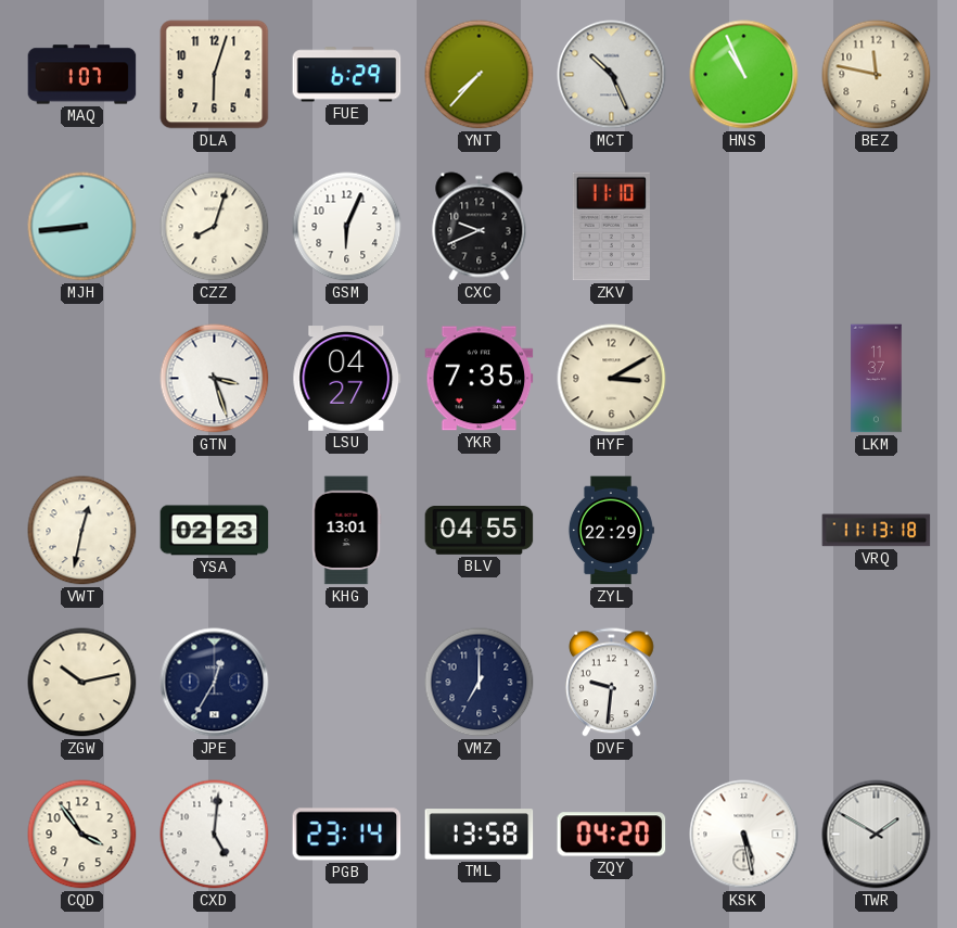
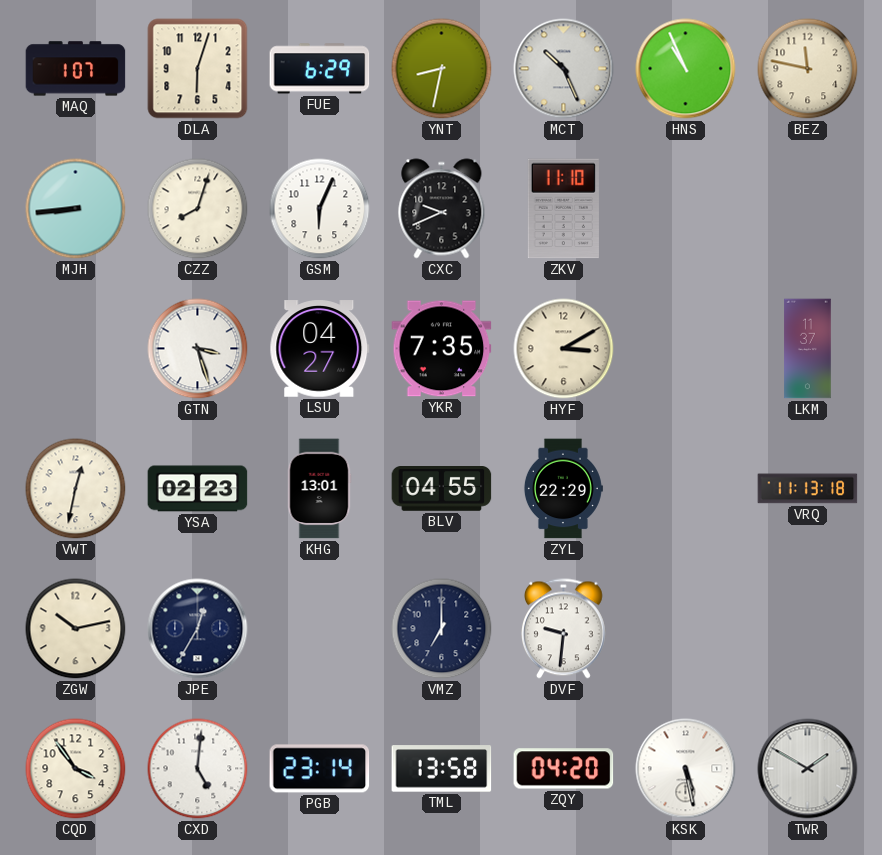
YNT: 7:37 -> 8:32 (442, 69)
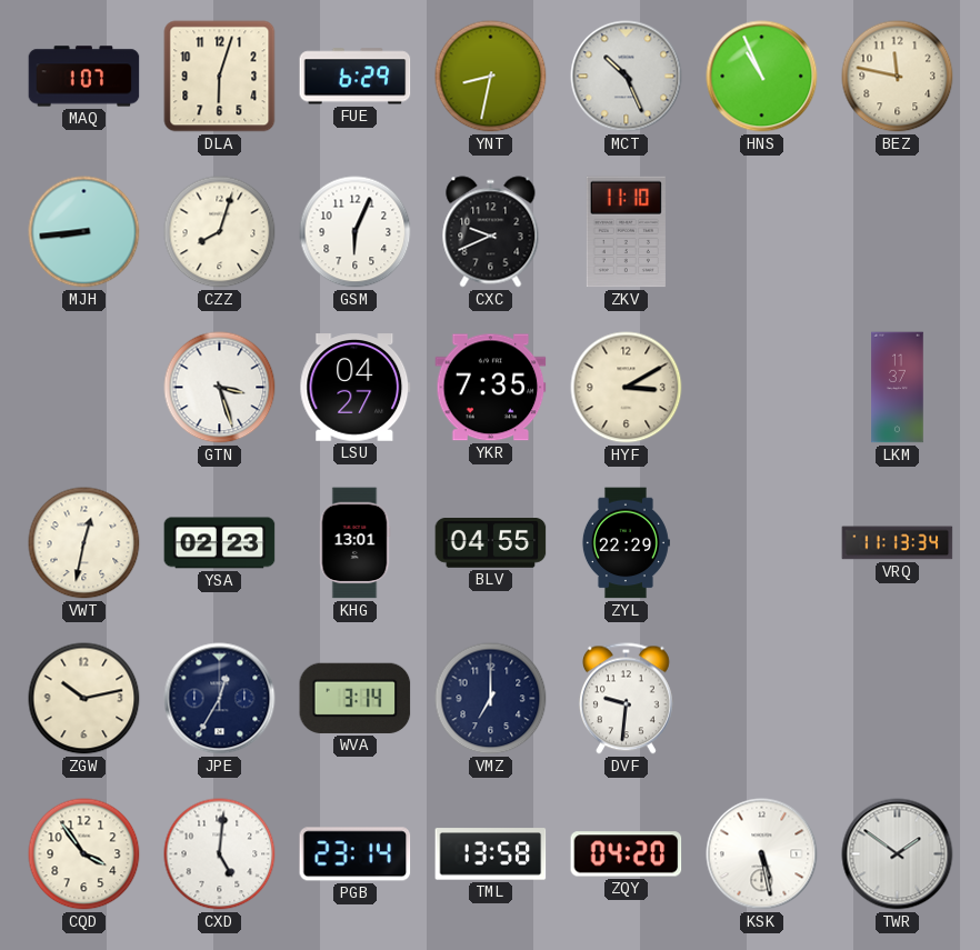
VRQ: 11:13:18 -> 11:13:34 (898, 543)
WVA: none -> 3:14 (356, 698)
TWR: 1:50 -> 1:51 (898, 854)
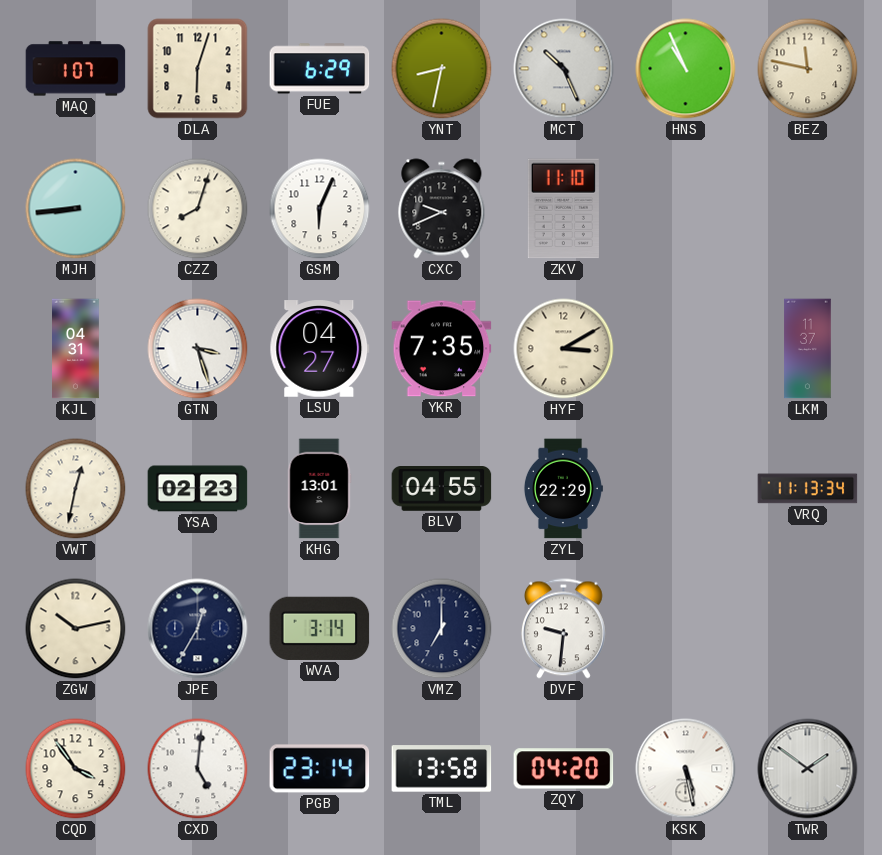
KJL: none -> 04:31 (76, 349)
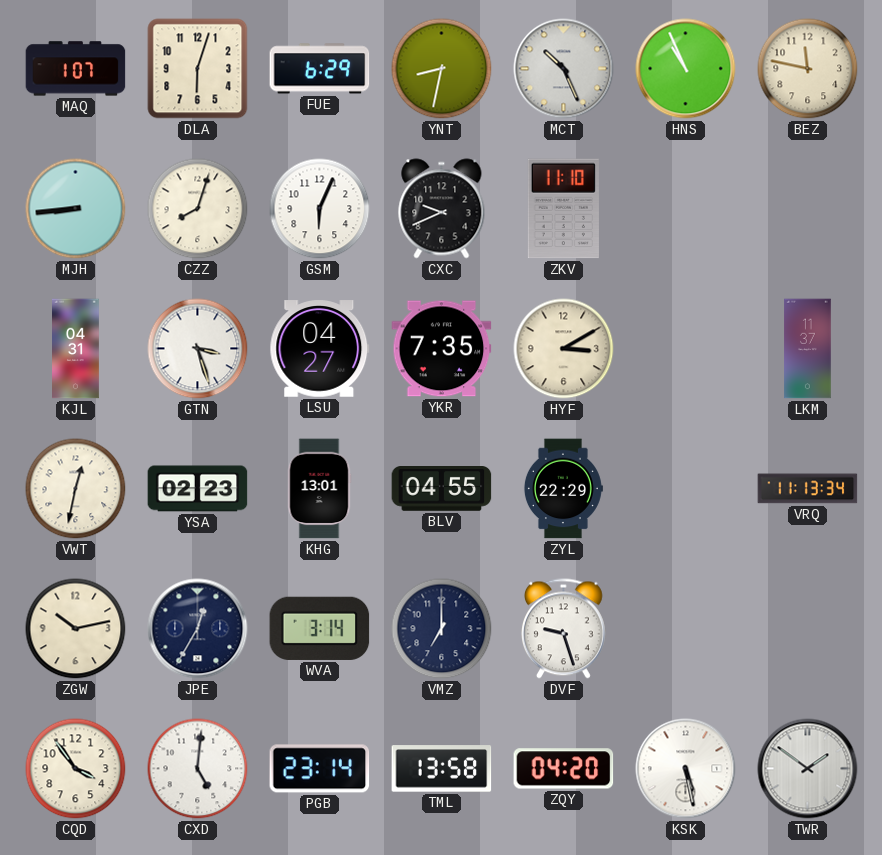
DVF: 9:31 -> 9:27 (563, 629)
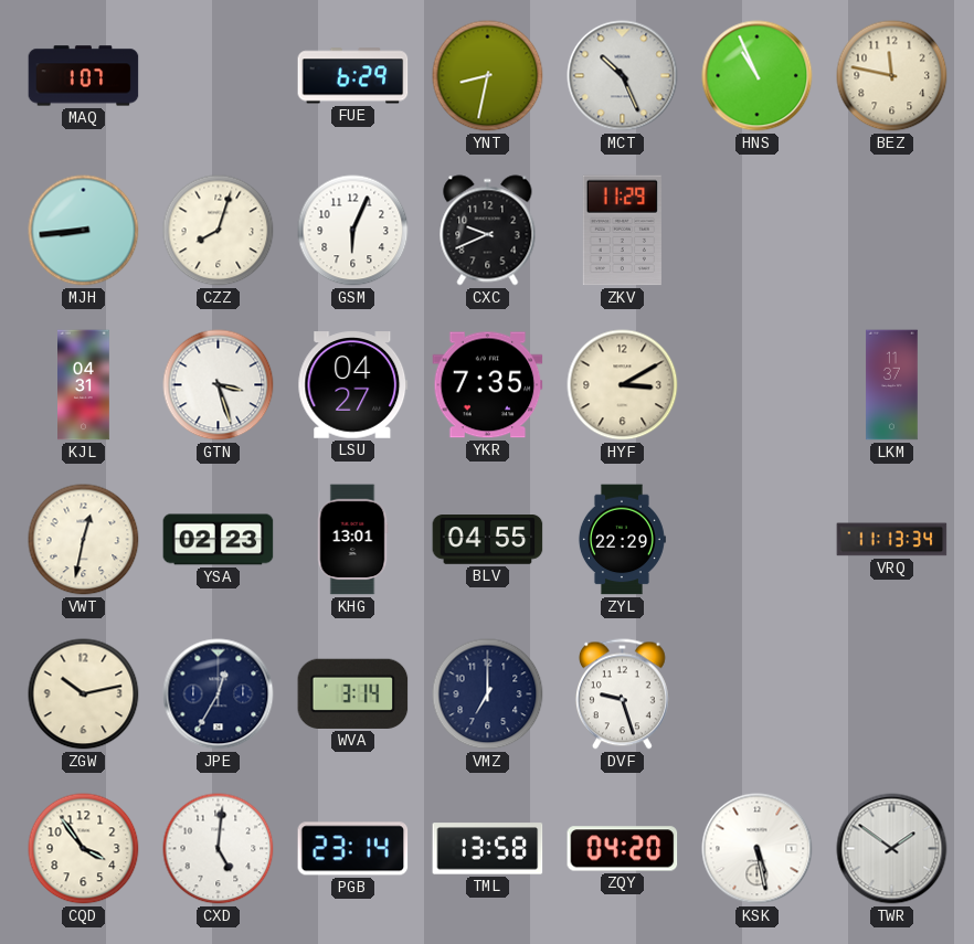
DLA: 6:03 -> none (198, 69)
ZKV: 11:10 -> 11:29 (622, 231)
